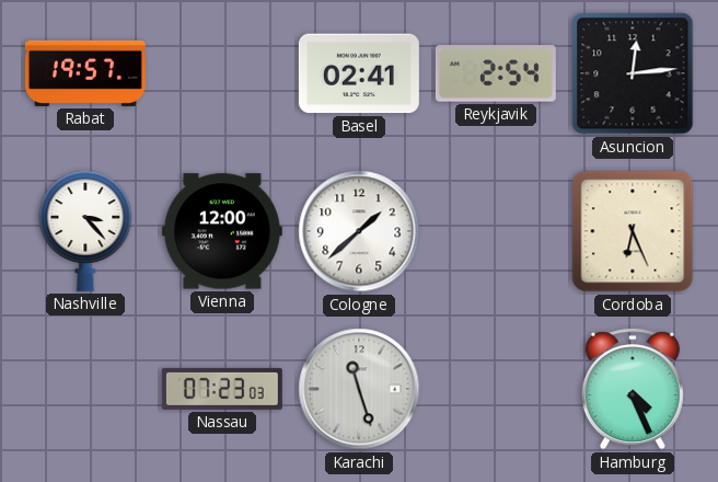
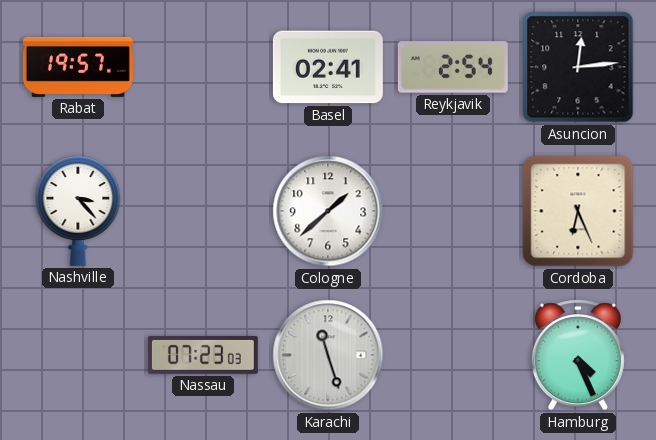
Vienna: 12:00 -> none (222, 231)
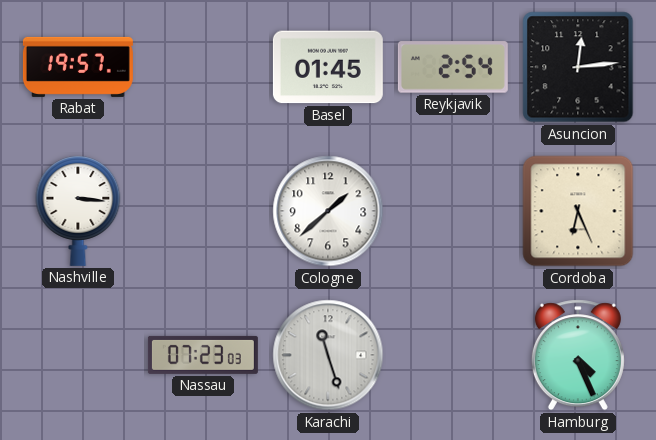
Basel: 02:41 -> 01:45 (328, 67)
Nashville: 3:23 -> 3:16 (78, 211)
